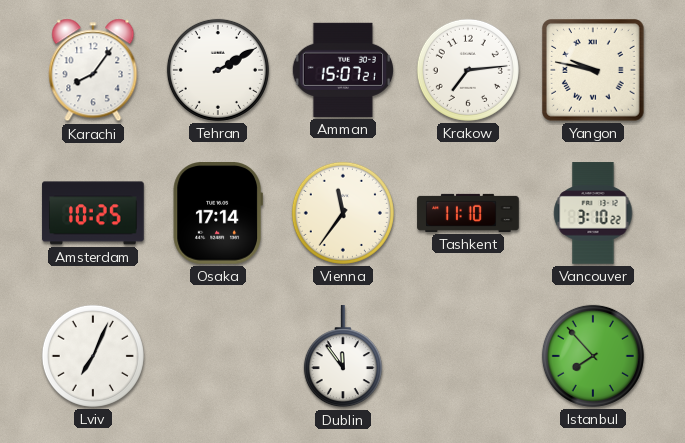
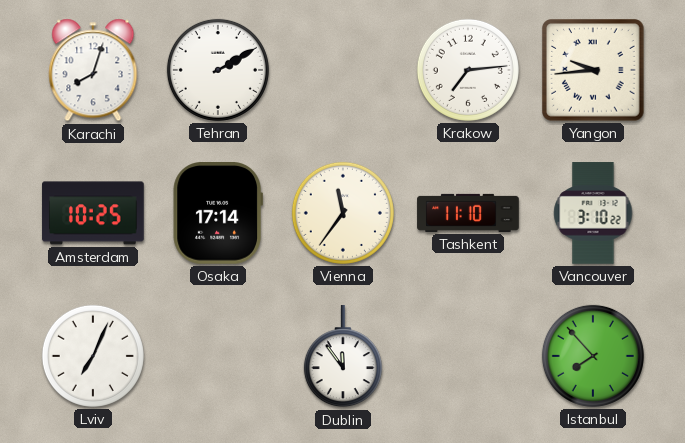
Karachi: 8:06 -> 8:03 (93, 70)
Amman: 15:07 -> none (342, 70)
Yangon: 9:47 -> 9:44 (594, 71)
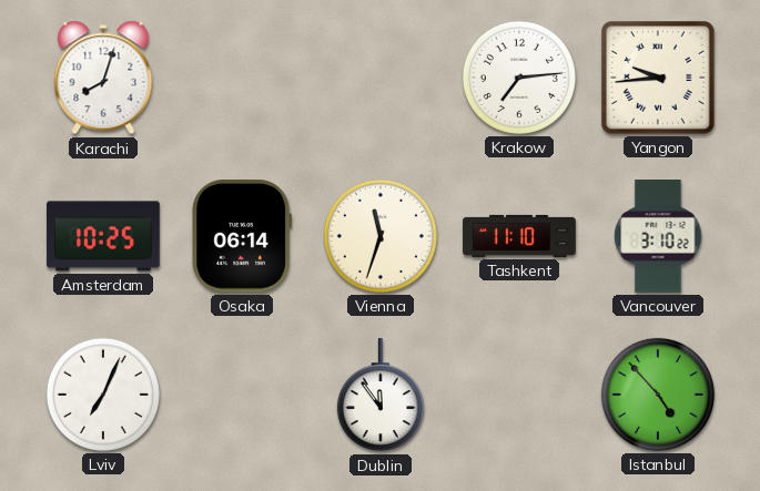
Tehran: 2:10 -> none (218, 70)
Osaka: 17:14 -> 06:14 (242, 237)
Vienna: 11:36 -> 11:33 (381, 236)
Istanbul: 7:53 -> 4:53 (658, 395)
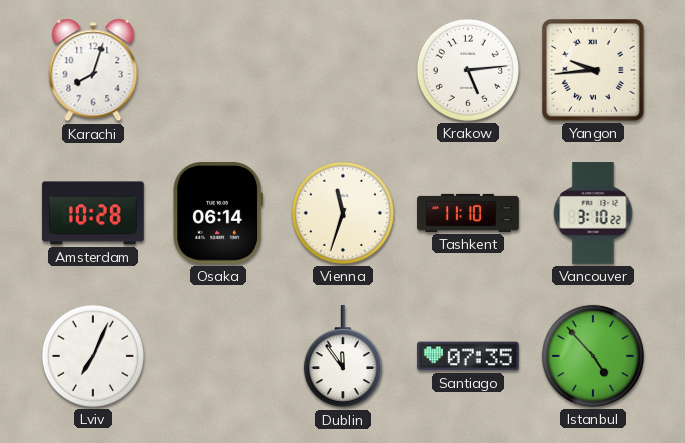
Krakow: 7:14 -> 5:14 (468, 70)
Amsterdam: 10:25 -> 10:28 (93, 213)
Santiago: none -> 07:35 (468, 356)
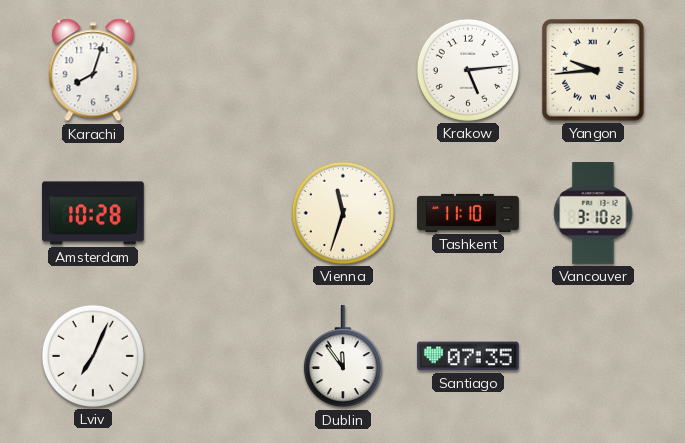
Osaka: 06:14 -> none (218, 214)
Istanbul: 4:53 -> none (593, 356)
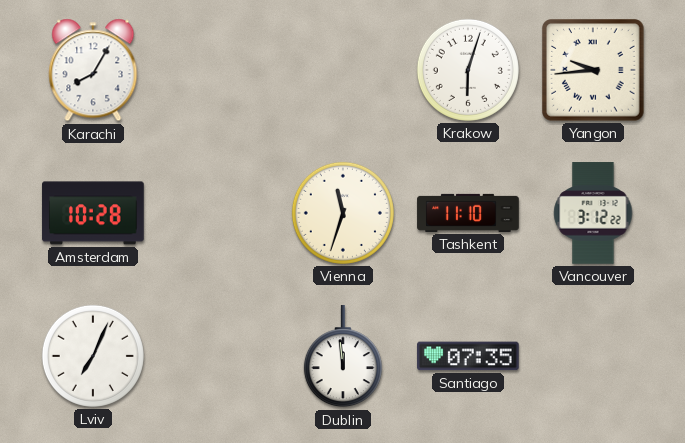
Karachi: 8:03 -> 8:05 (93, 70)
Krakow: 5:14 -> 6:03 (468, 70)
Vancouver: 3:10 -> 3:12 (593, 213)
Dublin: 11:54 -> 11:59 (343, 357)
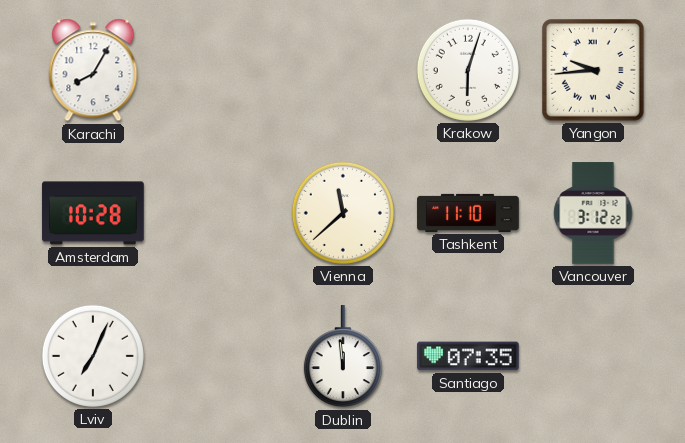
Vienna: 11:33 -> 11:38 (343, 213)
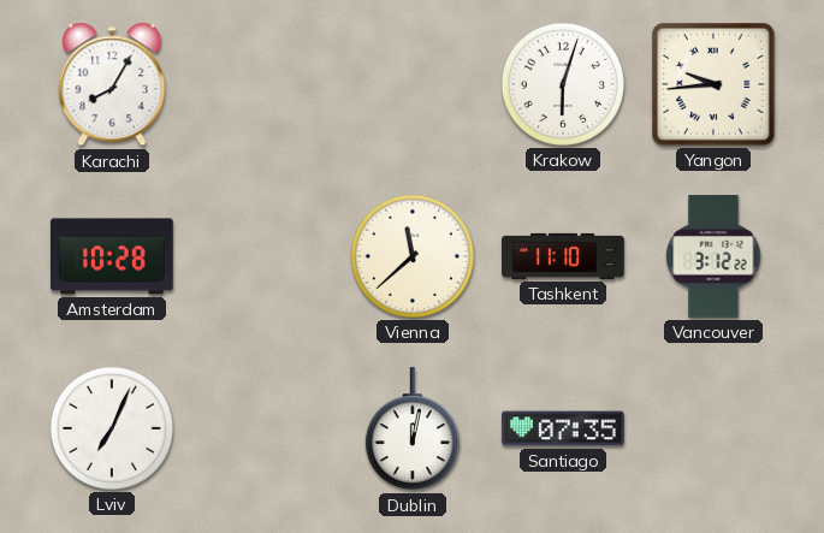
Dublin: 11:59 -> 12:02 (413, 430)
